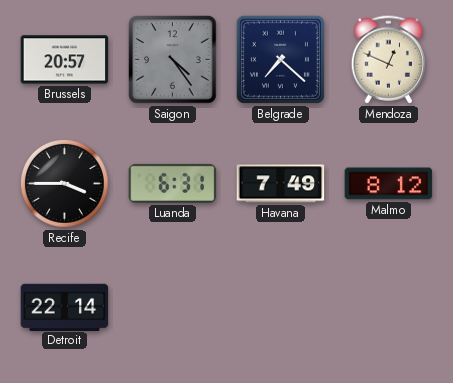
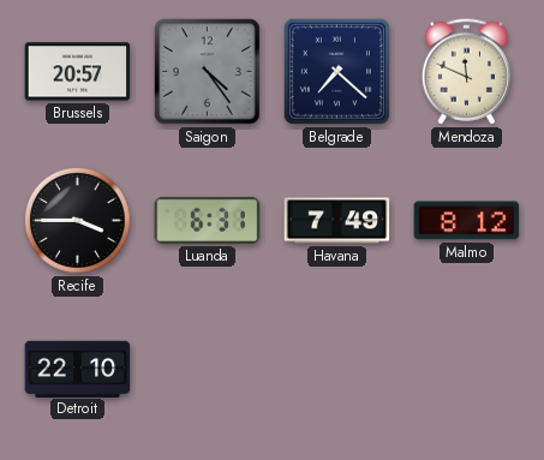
Mendoza: 12:49 -> 11:49 (467, 72)
Detroit: 22:14 -> 22:10 (78, 369)
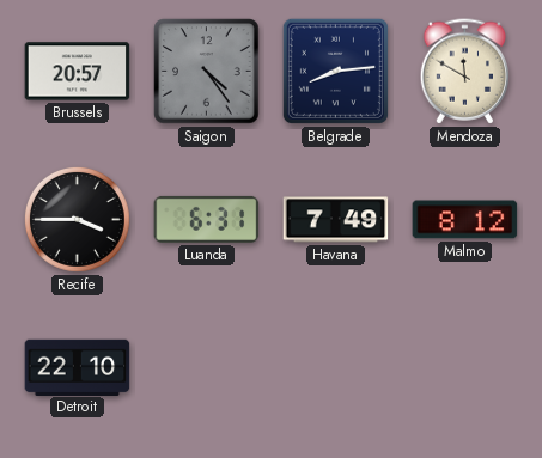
Belgrade: 7:22 -> 8:14 (335, 71)
Mendoza: 11:49 -> 11:50 (465, 72)
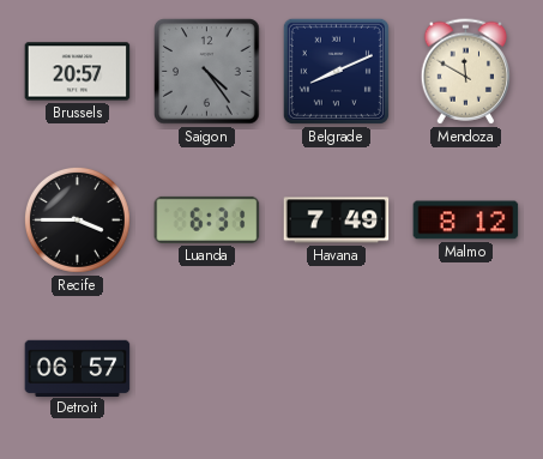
Belgrade: 8:14 -> 8:11 (336, 71)
Detroit: 22:10 -> 06:57 (78, 368)
